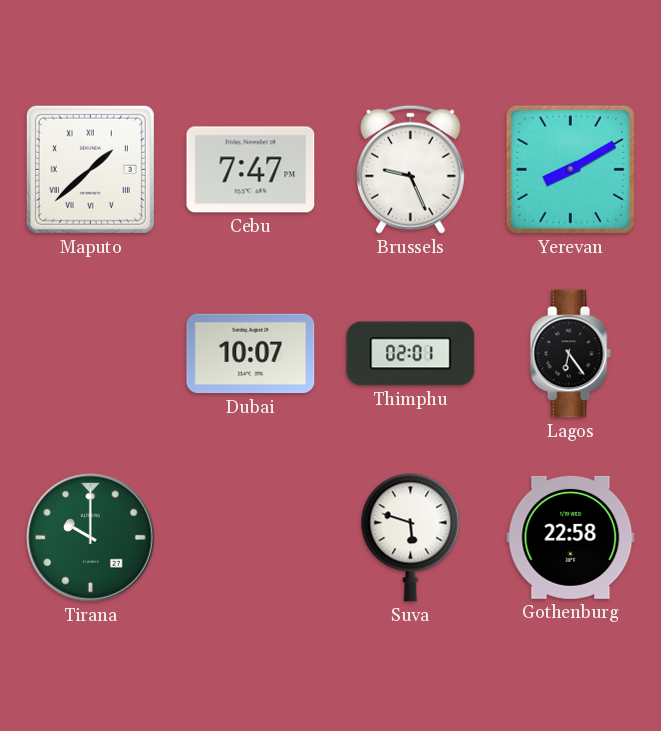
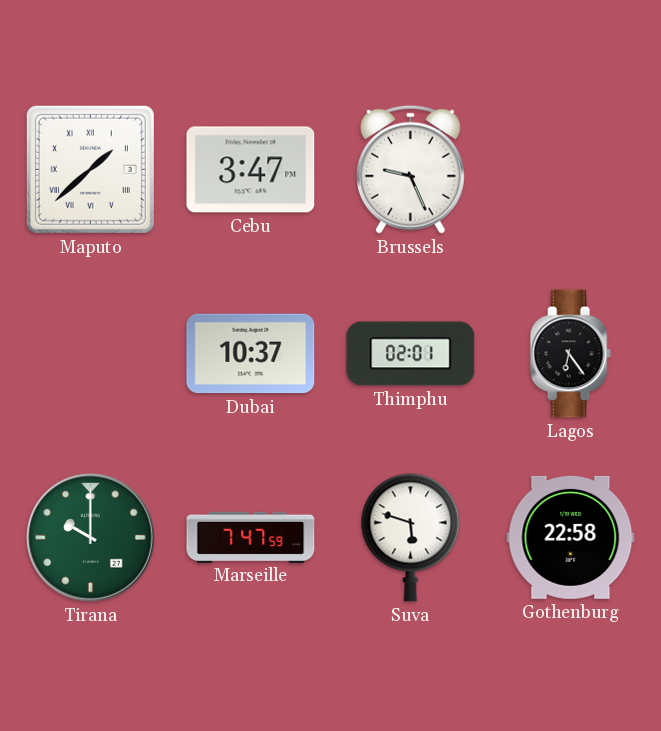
Cebu: 7:47 -> 3:47 (251, 170)
Yerevan: 8:10 -> none (570, 169)
Dubai: 10:07 -> 10:37 (251, 354)
Marseille: none -> 7:47 (251, 537)
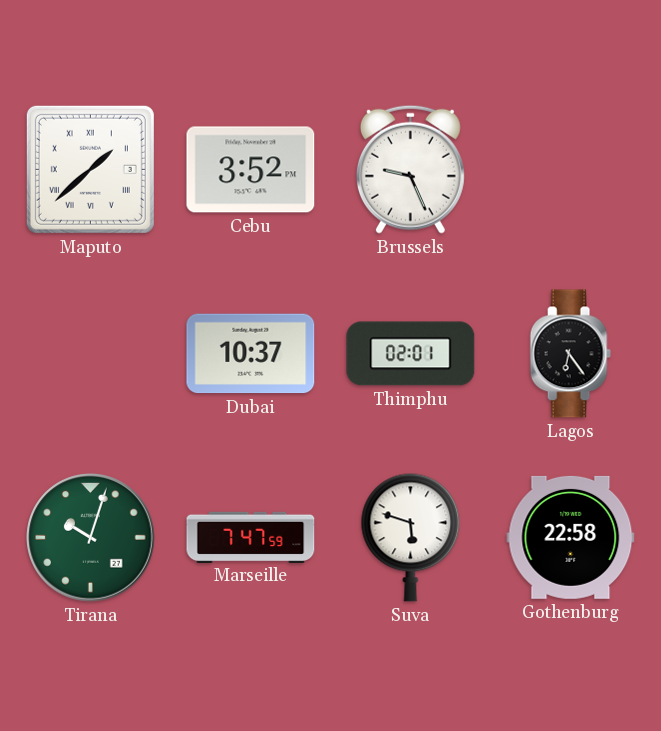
Cebu: 3:47 -> 3:52 (251, 170)
Tirana: 10:00 -> 10:03 (91, 538)
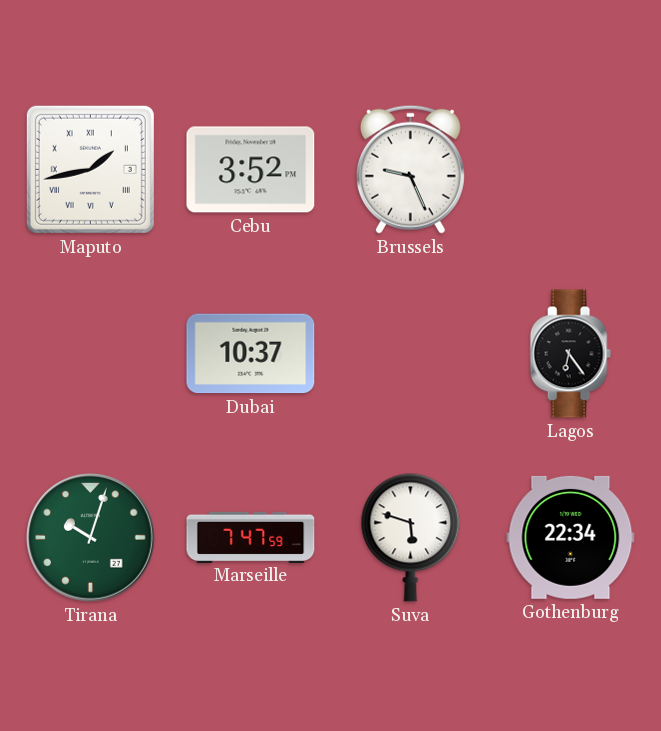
Maputo: 1:38 -> 1:43 (90, 169)
Thimphu: 02:01 -> none (411, 354)
Gothenburg: 22:58 -> 22:34 (571, 537)
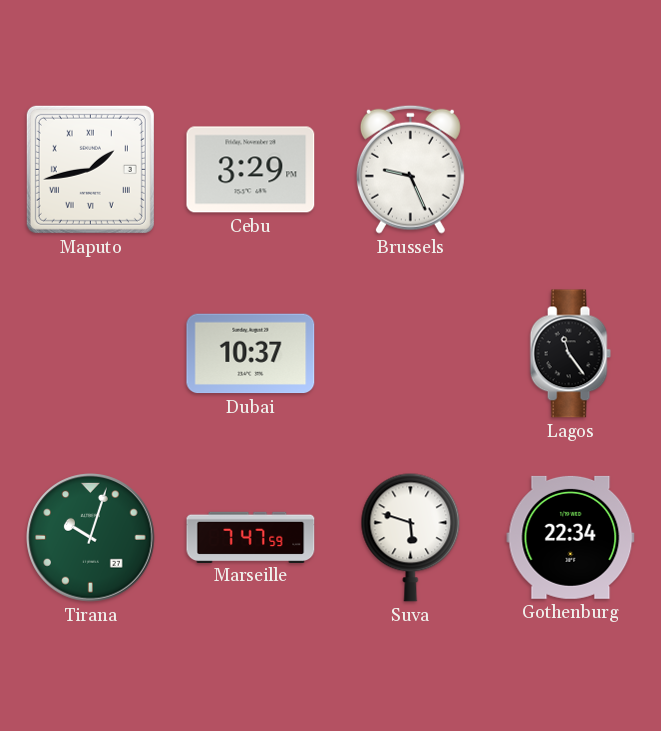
Cebu: 3:52 -> 3:29 (251, 170)
Lagos: 6:24 -> 11:24 (570, 354)
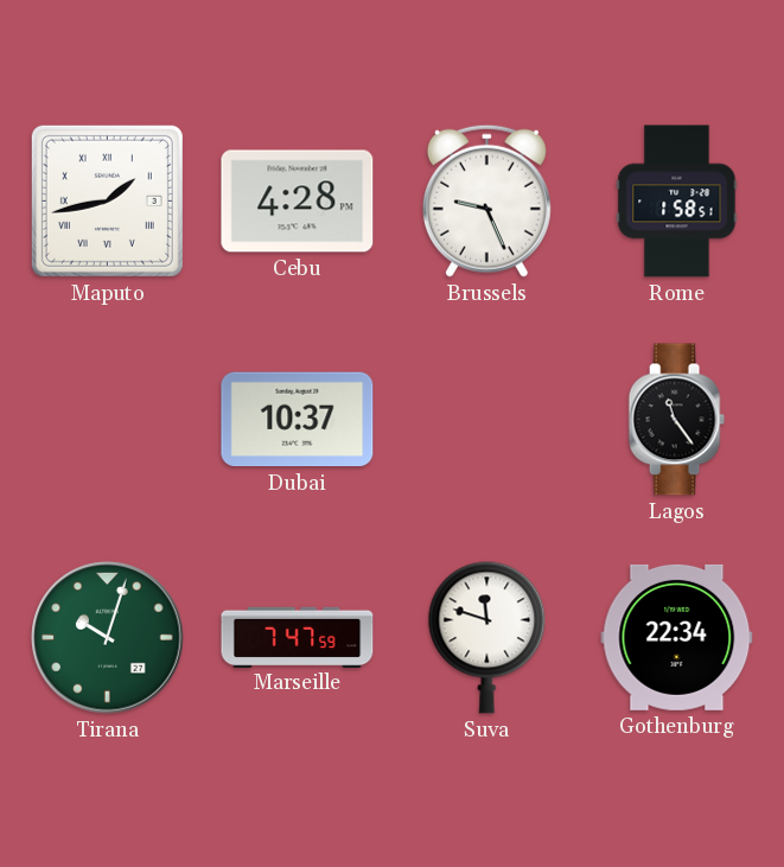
Cebu: 3:29 -> 4:28 (298, 202)
Rome: none -> 1:58 (677, 202)
Suva: 5:48 -> 11:48 (487, 637)
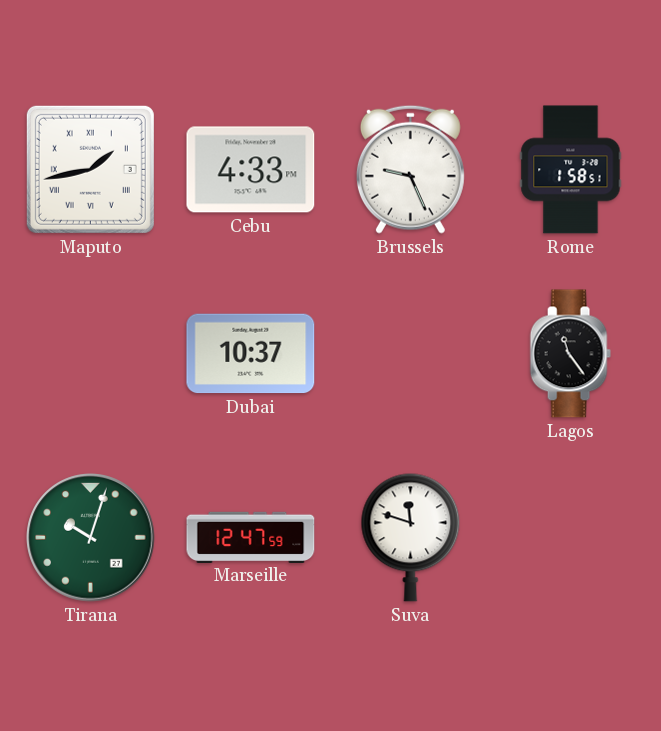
Cebu: 4:28 -> 4:33 (251, 170)
Marseille: 7:47 -> 12:47 (251, 537)
Gothenburg: 22:34 -> none (677, 637)
